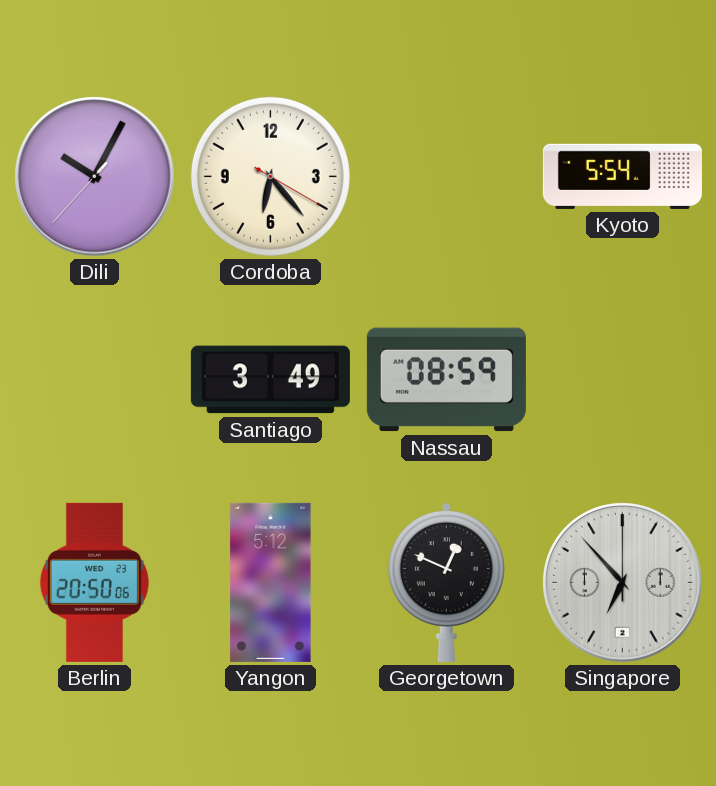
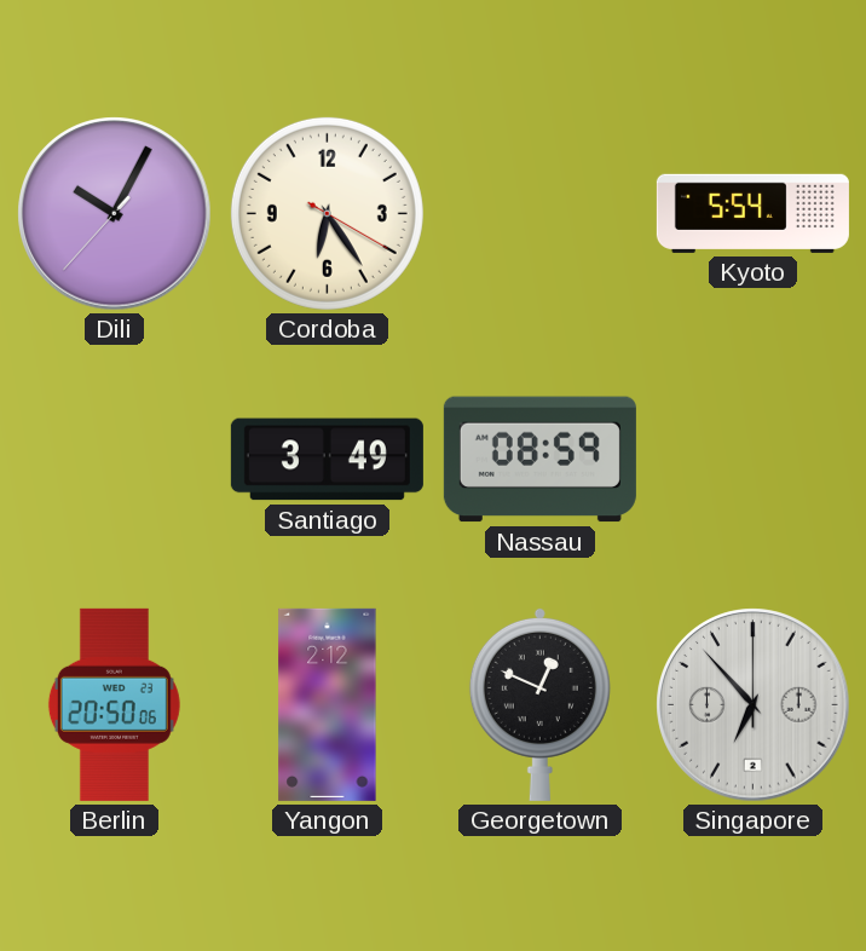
Cordoba: 6:23 -> 6:24 (327, 213)
Yangon: 5:12 -> 2:12 (328, 704)
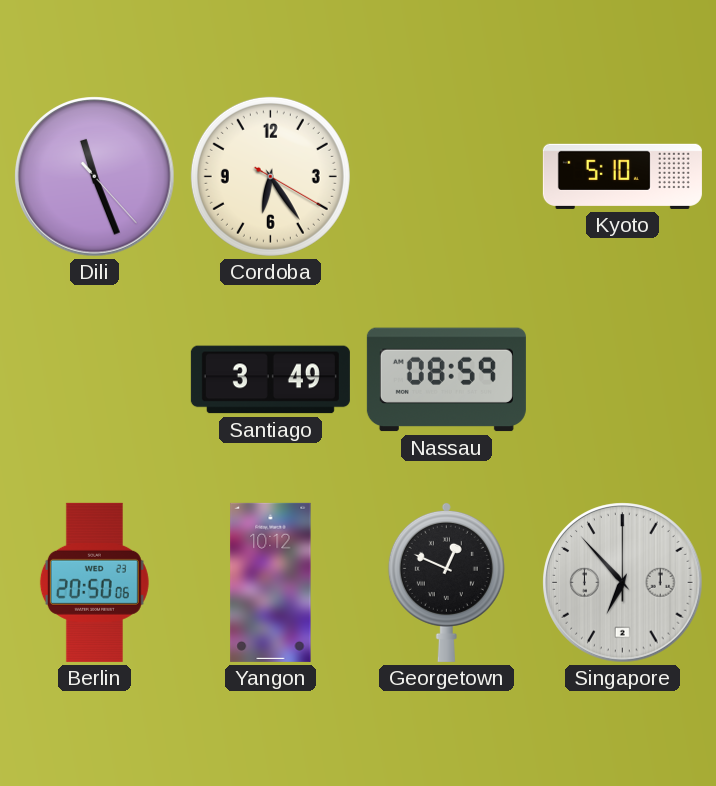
Dili: 10:04 -> 11:26 (95, 177)
Kyoto: 5:54 -> 5:10 (622, 176)
Yangon: 2:12 -> 10:12 (271, 582)
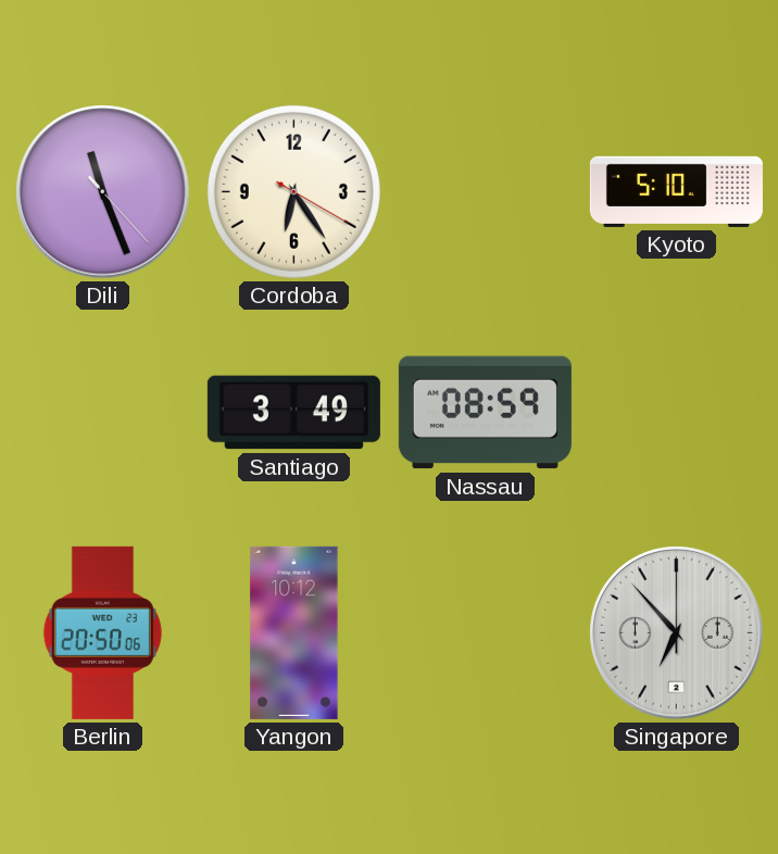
Georgetown: 12:49 -> none (446, 582)
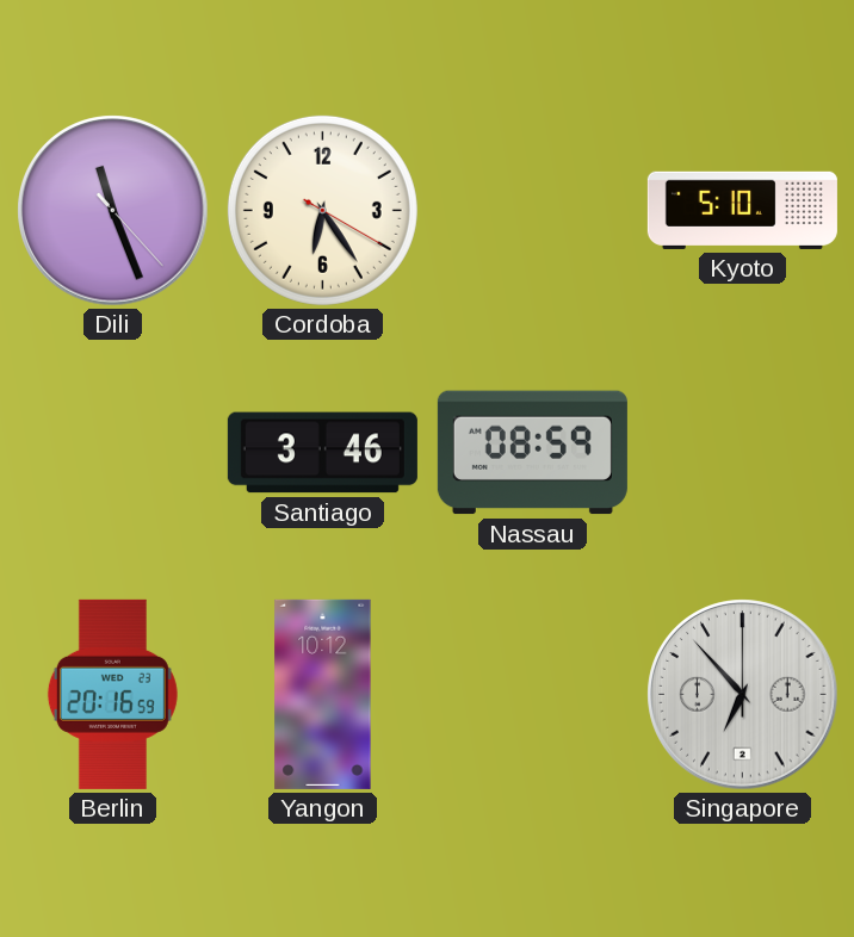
Santiago: 3:49 -> 3:46 (322, 453)
Berlin: 20:50 -> 20:16 (112, 694)
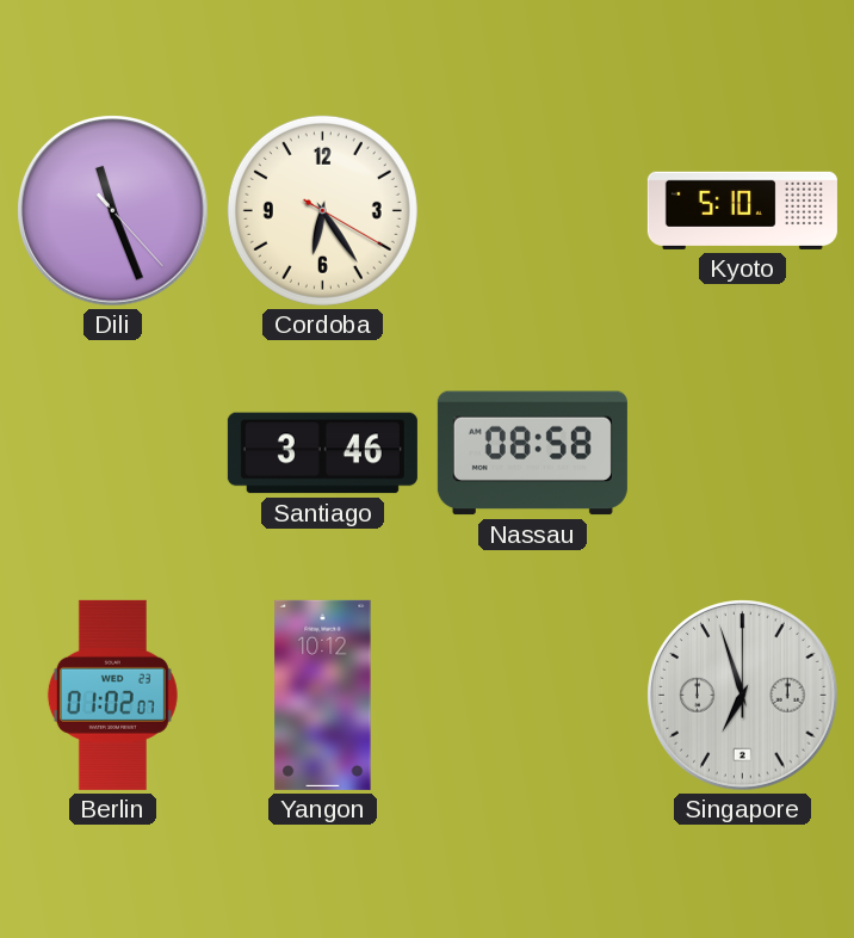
Nassau: 08:59 -> 08:58 (532, 453)
Berlin: 20:16 -> 01:02 (112, 695)
Singapore: 6:53 -> 6:57 (743, 696)
